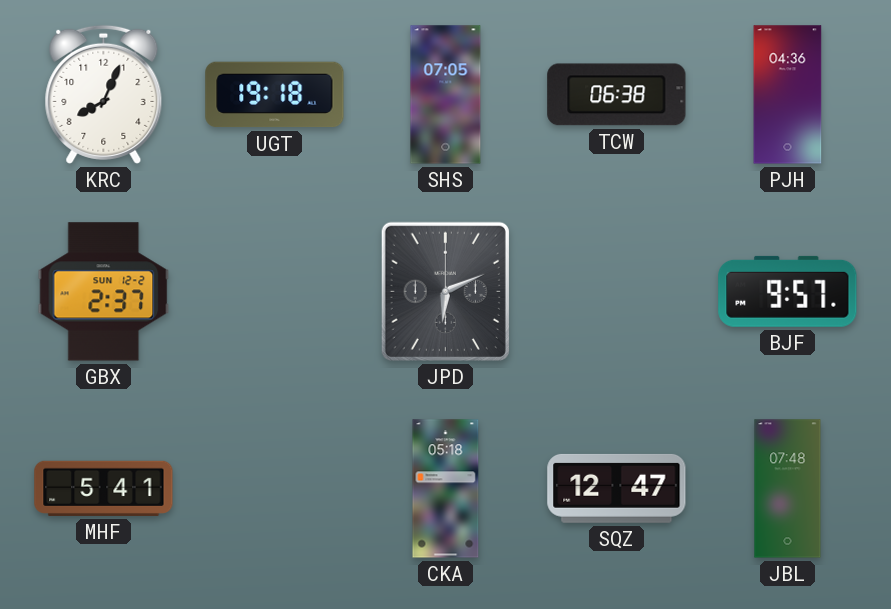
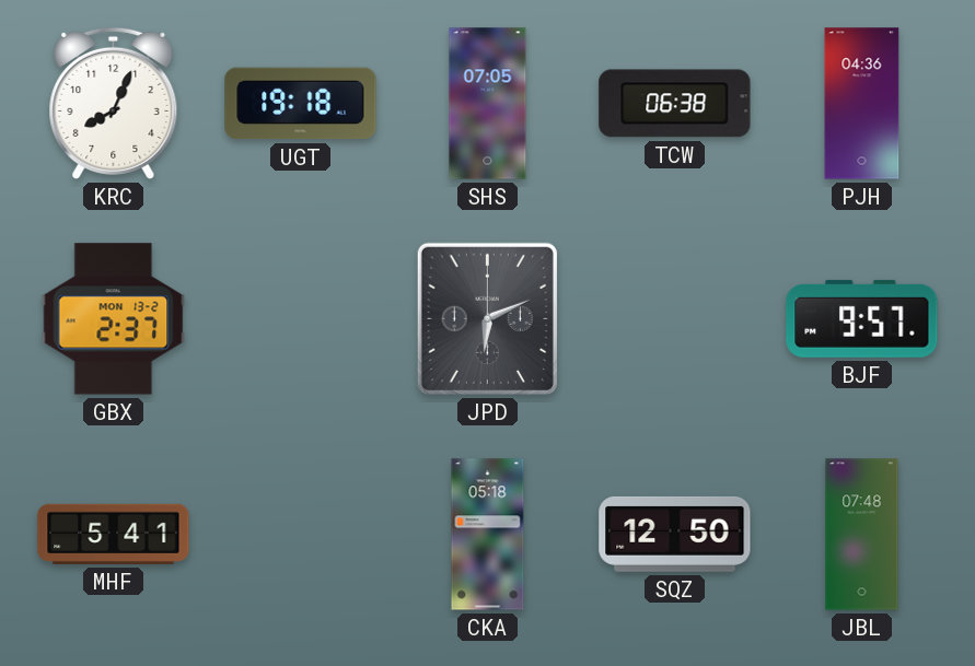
GBX date: SUN 12-2 -> MON 13-2 (114, 319)
SQZ: 12:47 -> 12:50 (675, 534)
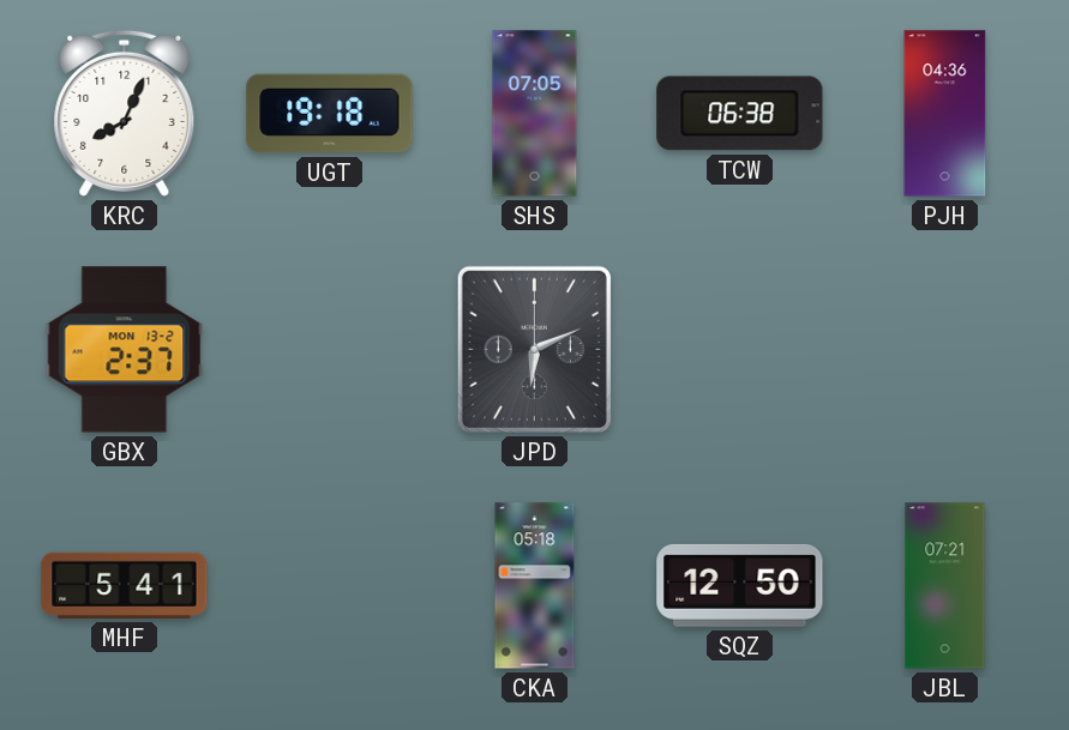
BJF: 9:57 -> none (862, 318)
JBL: 07:48 -> 07:21 (945, 586)
